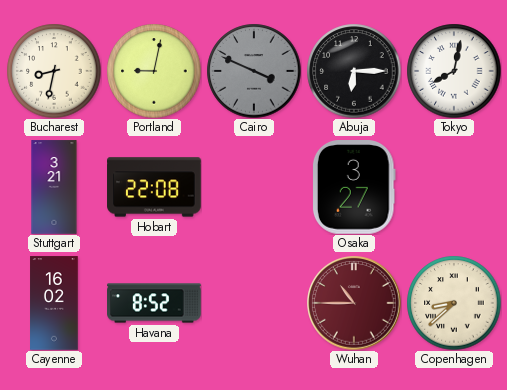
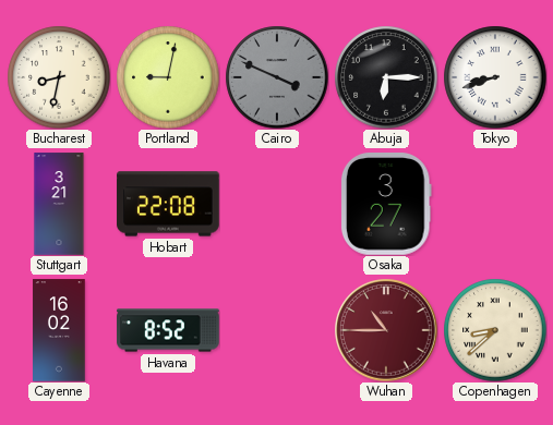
Tokyo: 8:02 -> 8:42 (495, 77)
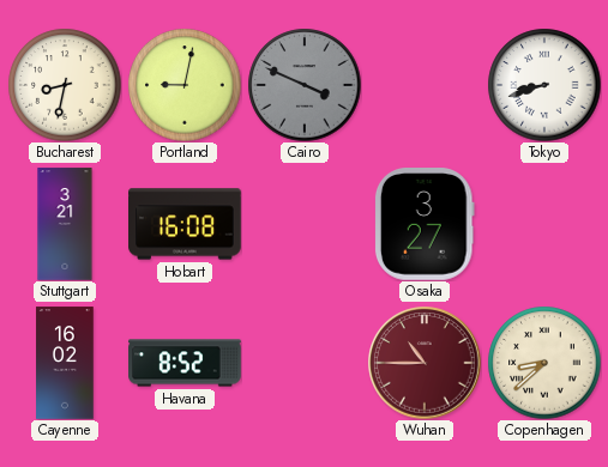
Abuja: 6:15 -> none (386, 77)
Hobart: 22:08 -> 16:08 (185, 224)
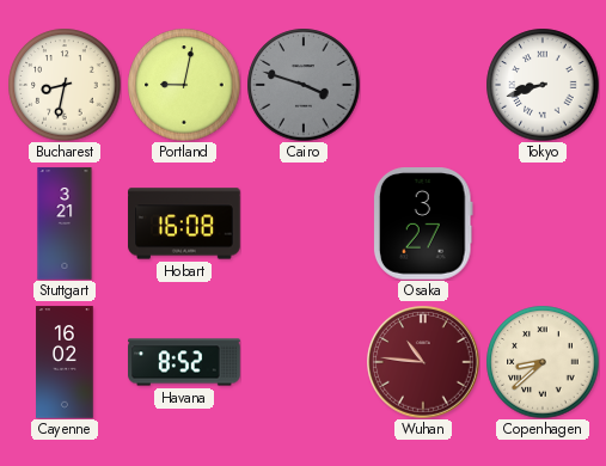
Cairo: 3:49 -> 3:48 (304, 85)
Wuhan: 10:45 -> 10:46 (423, 362)
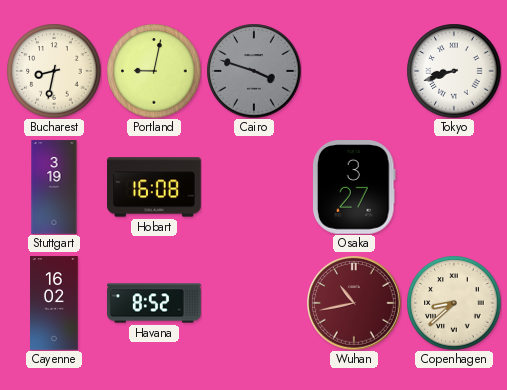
Stuttgart: 3:21 -> 3:19 (54, 187)
Wuhan: 10:46 -> 10:43 (354, 303)
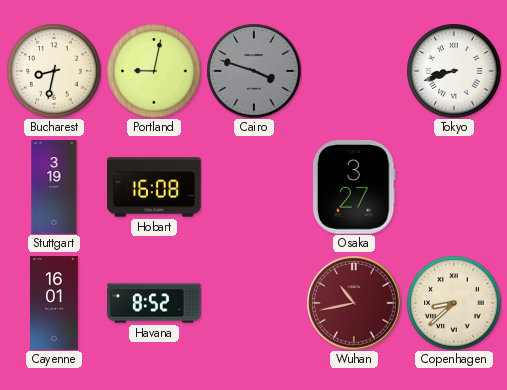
Cayenne: 16:02 -> 16:01 (54, 303)
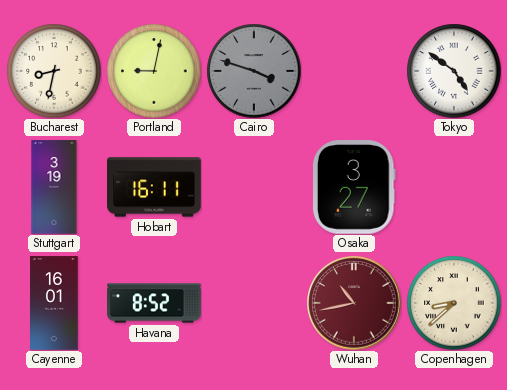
Tokyo: 8:42 -> 4:51 (454, 71)
Hobart: 16:08 -> 16:11 (154, 187)
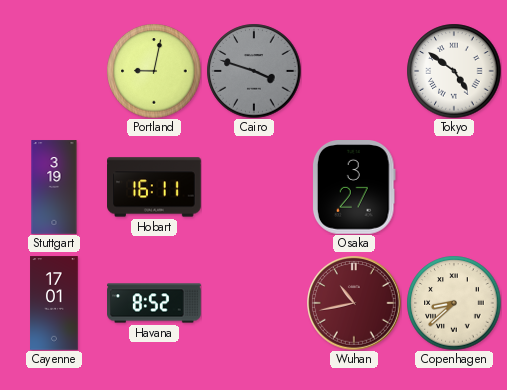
Bucharest: 8:32 -> none (54, 71)
Cayenne: 16:01 -> 17:01 (54, 303)
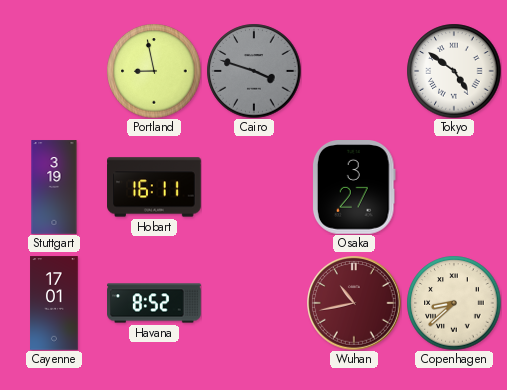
Portland: 9:02 -> 8:58 (154, 71)
